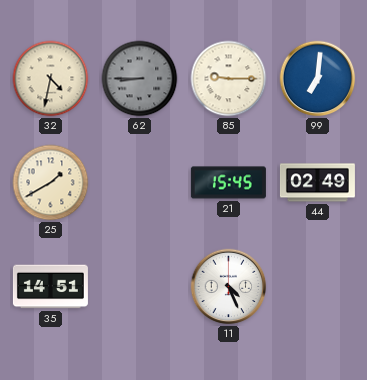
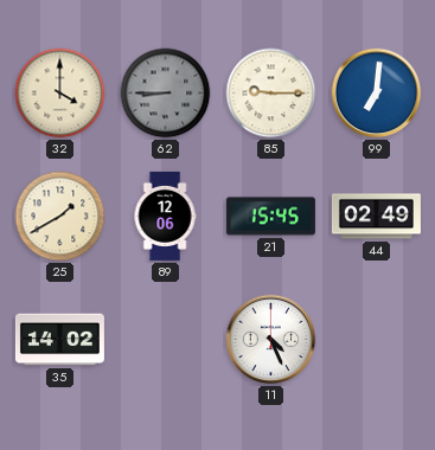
32: 4:32 -> 4:00 (60, 94)
89: none -> 12:06 (165, 216)
35: 14:51 -> 14:02 (59, 340)
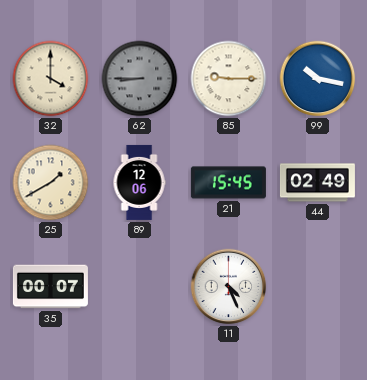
99: 7:01 -> 10:17 (318, 79)
35: 14:02 -> 00:07 (50, 287)
